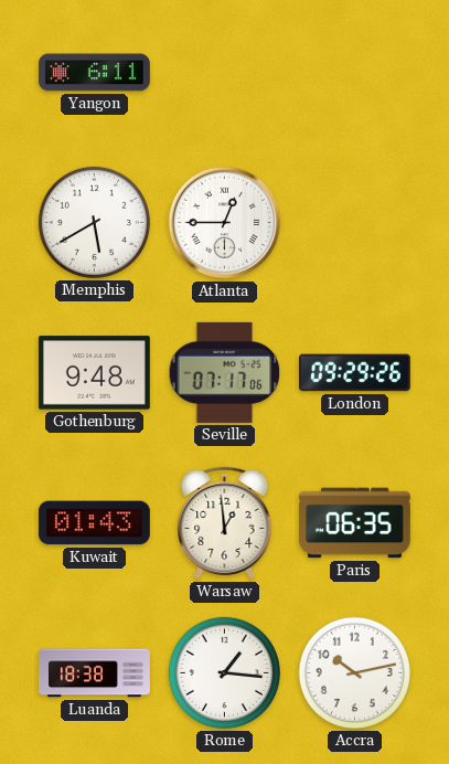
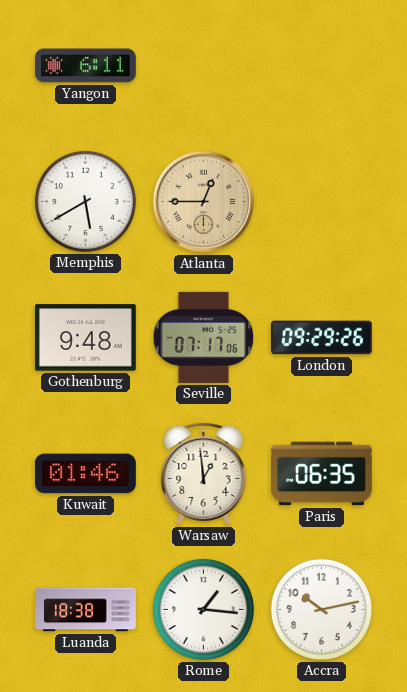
Atlanta dial: white -> champagne (204, 202)
Kuwait: 01:43 -> 01:46 (85, 474)
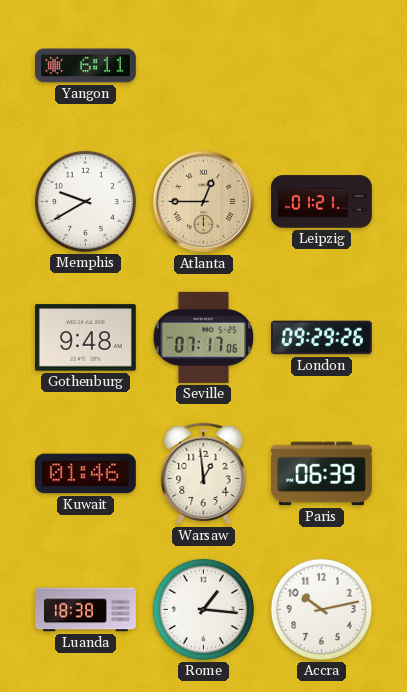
Memphis: 5:40 -> 9:40 (85, 201)
Leipzig: none -> 01:21 (322, 202)
Paris: 06:35 -> 06:39 (321, 474)
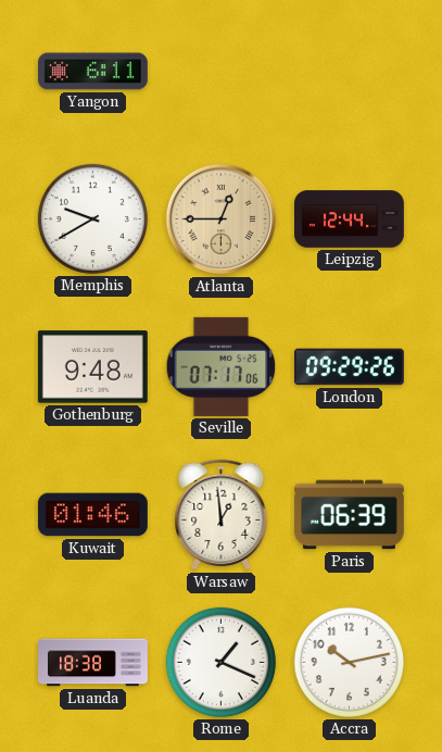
Leipzig: 01:21 -> 12:44 (350, 220)
Rome: 1:16 -> 1:19 (220, 662)
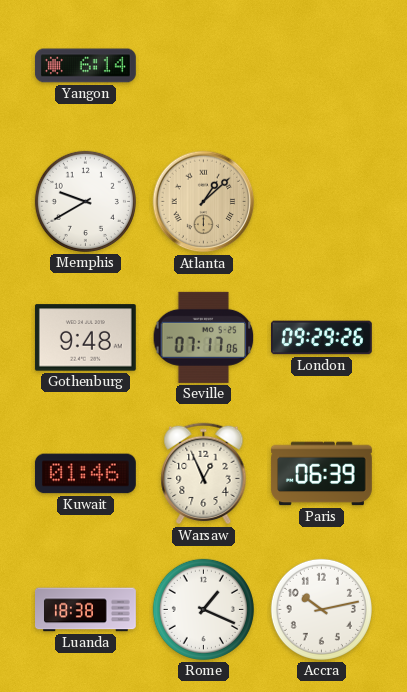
Yangon: 6:11 -> 6:14 (85, 66)
Atlanta: 12:45 -> 1:08 (204, 202)
Leipzig: 12:44 -> none (350, 220)
Warsaw: 12:59 -> 12:56 (204, 474)
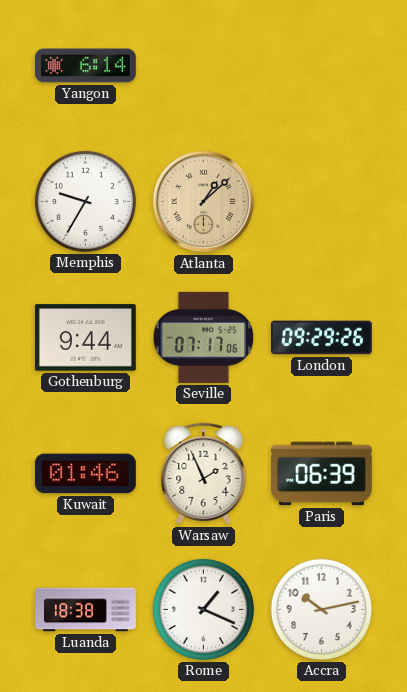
Memphis: 9:40 -> 9:35 (85, 201)
Gothenburg: 9:48 -> 9:44 (85, 338)
Warsaw: 12:56 -> 1:56 (204, 474)
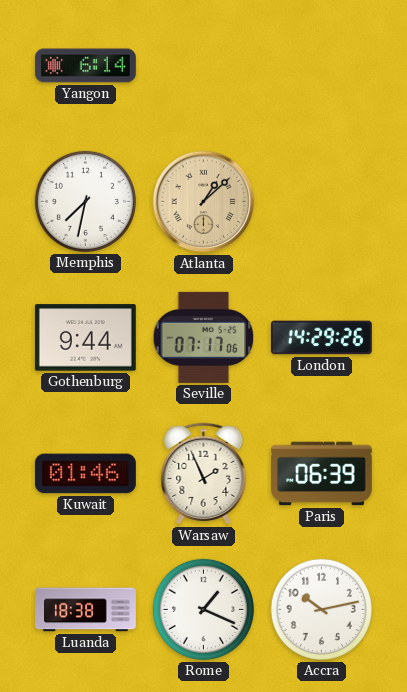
Memphis: 9:35 -> 7:32 (85, 201)
London: 09:29 -> 14:29 (322, 338)
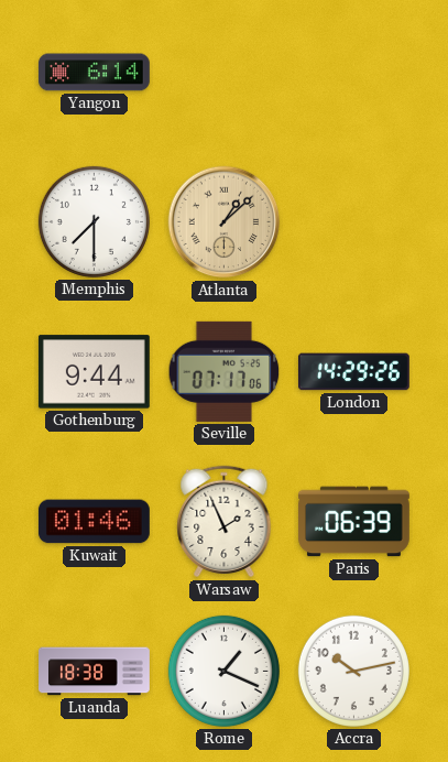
Memphis: 7:32 -> 7:30 (94, 221)
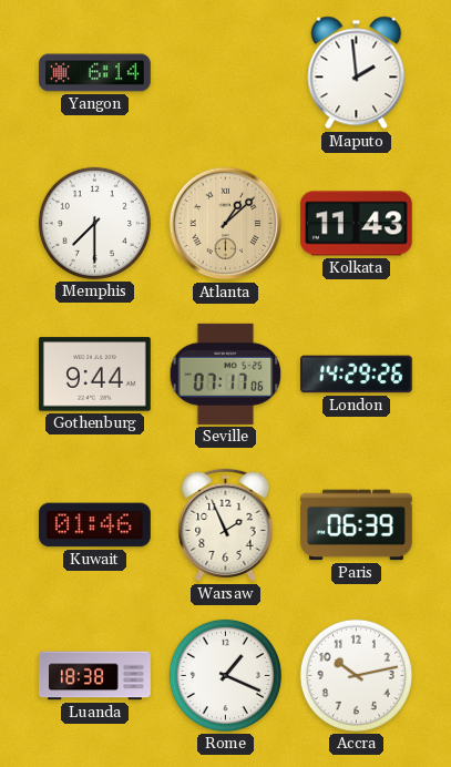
Maputo: none -> 1:59 (357, 73)
Kolkata: none -> 11:43 (356, 224)
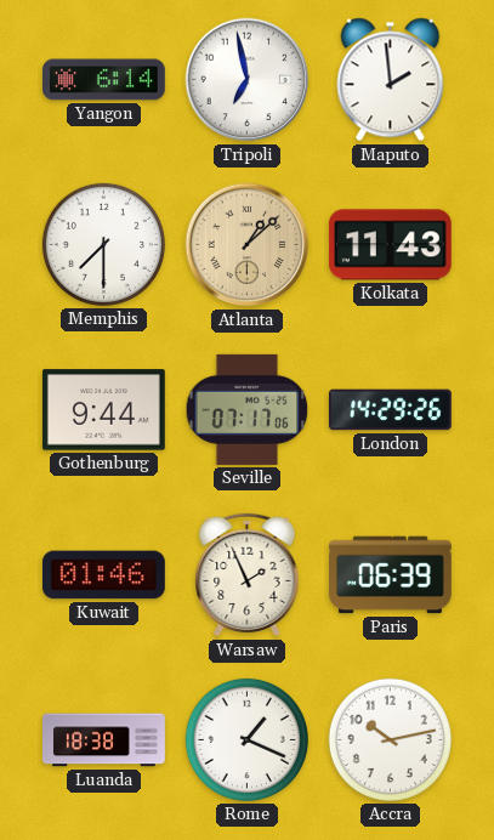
Tripoli: none -> 6:58 (248, 80)
